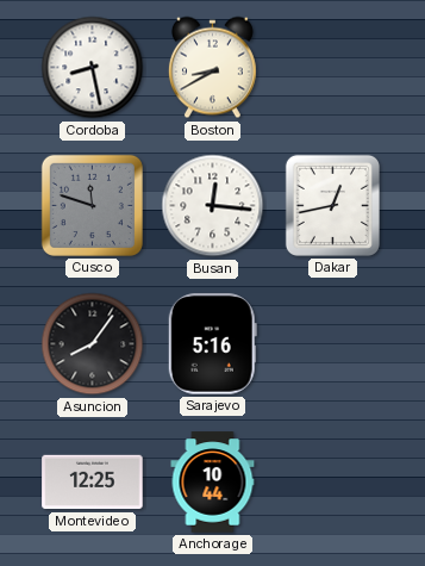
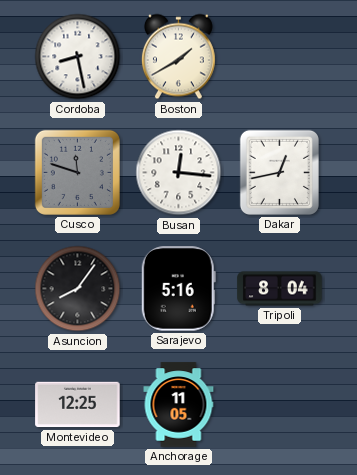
Boston: 8:40 -> 1:40 (178, 57)
Tripoli: none -> 8:04 (280, 289)
Anchorage: 10:44 -> 11:05 (179, 405)
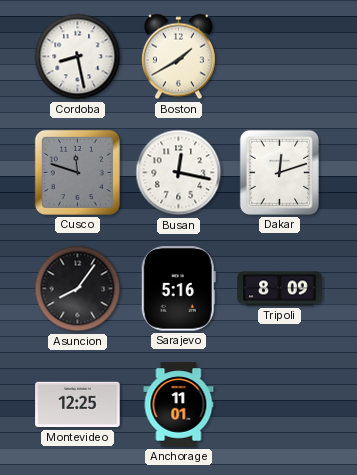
Busan: 12:16 -> 12:17 (179, 173)
Dakar: 12:43 -> 12:12 (279, 172)
Tripoli: 8:04 -> 8:09 (280, 289)
Anchorage: 11:05 -> 11:01 (179, 405)
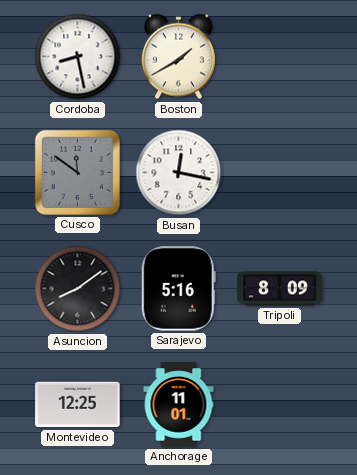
Cusco: 11:48 -> 11:51 (77, 172)
Dakar: 12:12 -> none (279, 172)
Asuncion: 8:06 -> 8:09 (78, 289)
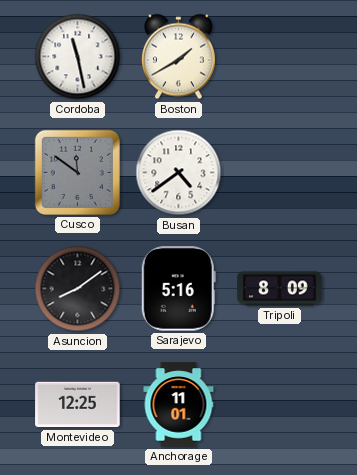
Cordoba: 8:28 -> 11:28 (78, 57)
Busan: 12:17 -> 4:39 (179, 173)
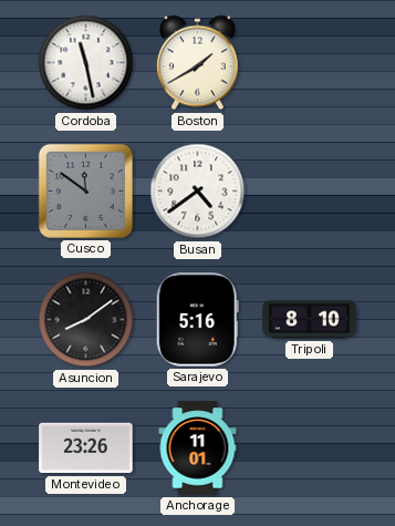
Tripoli: 8:09 -> 8:10 (310, 320)
Montevideo: 12:25 -> 23:26 (86, 448)
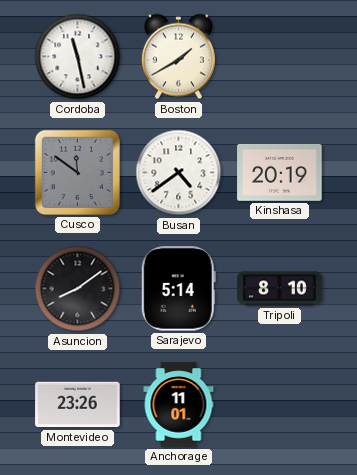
Kinshasa: none -> 20:19 (280, 172)
Sarajevo: 5:16 -> 5:14 (178, 289)
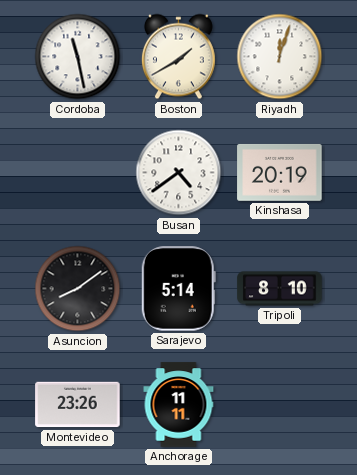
Riyadh: none -> 12:03 (280, 57)
Cusco: 11:51 -> none (77, 172)
Anchorage: 11:01 -> 11:11 (179, 405)
